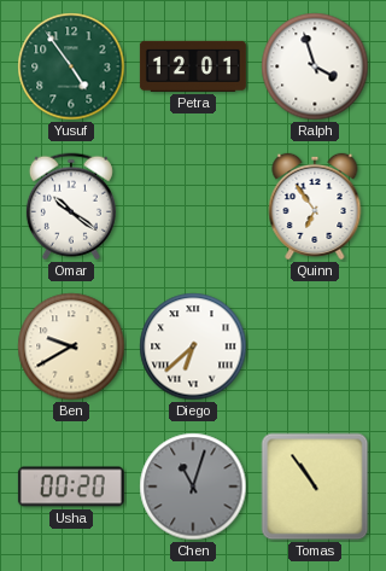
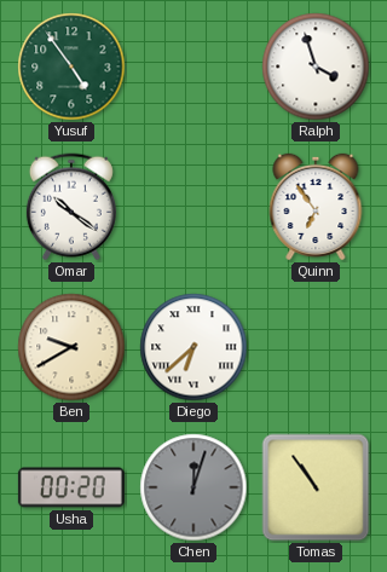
Petra: 12:01 -> none (193, 66)
Chen: 11:03 -> 12:03 (193, 487)
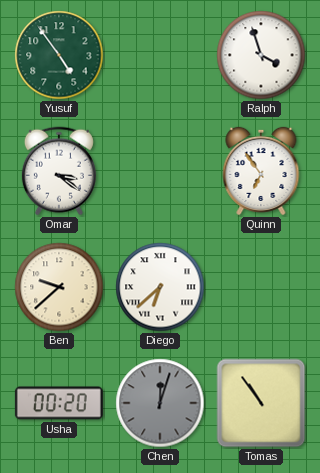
Omar: 10:21 -> 3:21 (59, 171)
Ben: 9:40 -> 9:38 (59, 287)
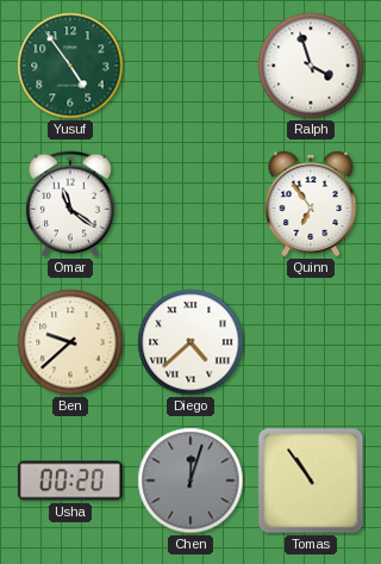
Omar: 3:21 -> 11:21 (70, 204)
Diego: 6:38 -> 4:38 (190, 342)
